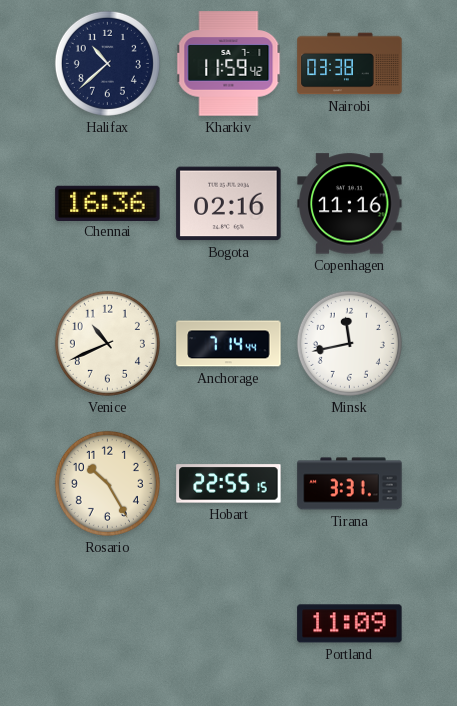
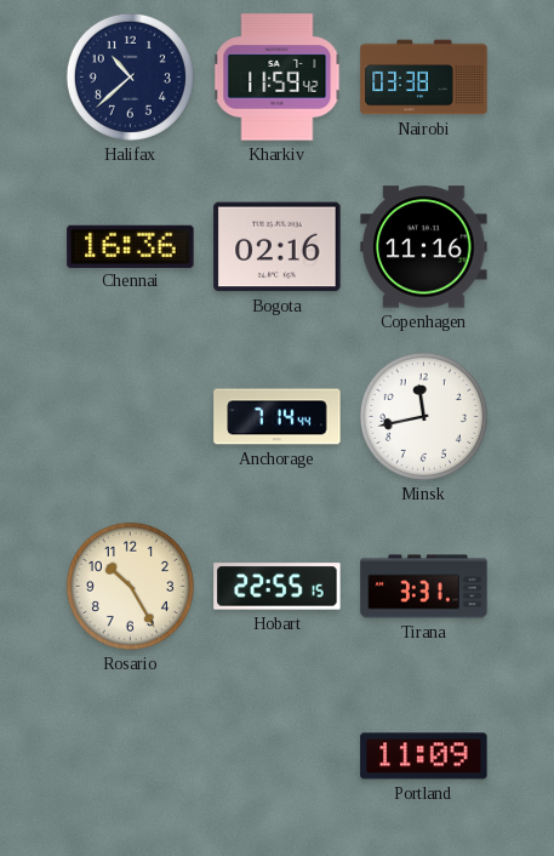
Venice: 10:41 -> none (107, 343)
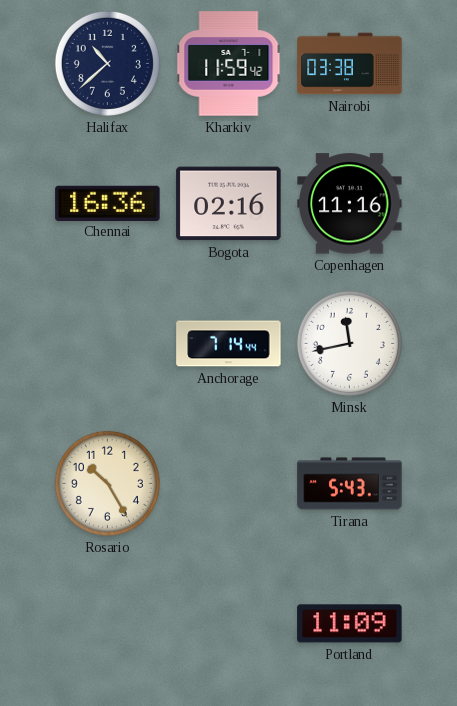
Hobart: 22:55 -> none (278, 587)
Tirana: 3:31 -> 5:43 (350, 484)
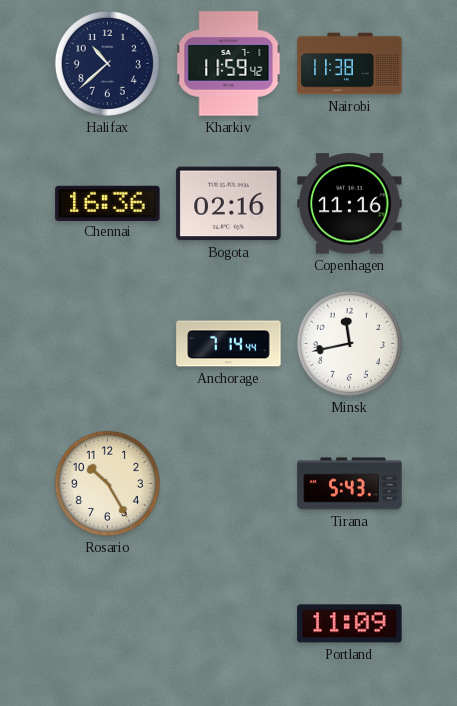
Nairobi: 03:38 -> 11:38 (350, 64)
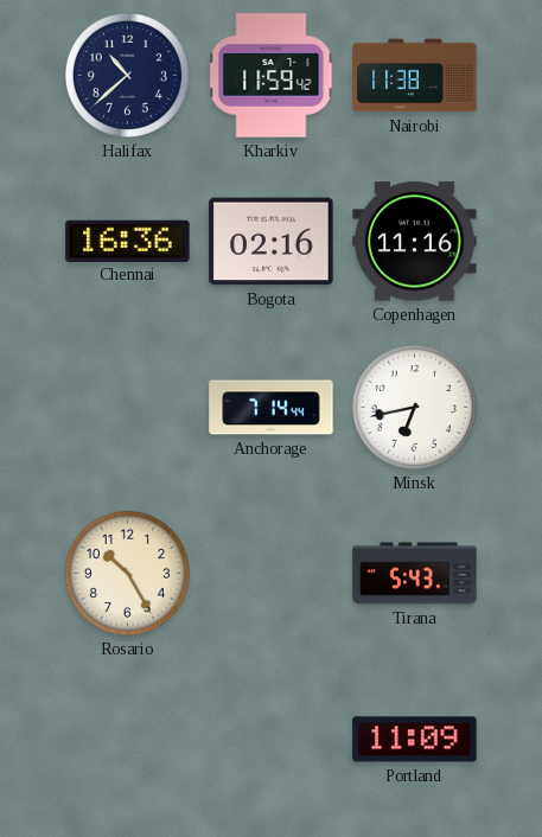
Minsk: 11:43 -> 6:43 (414, 407)
